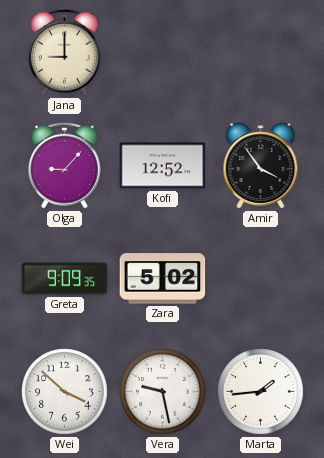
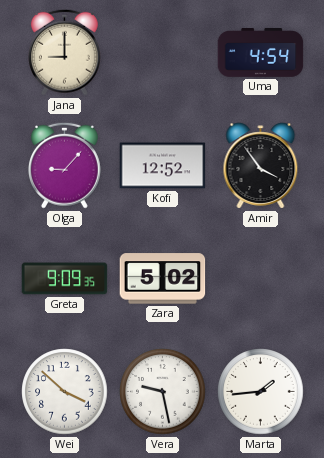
Uma: none -> 4:54 (261, 53)
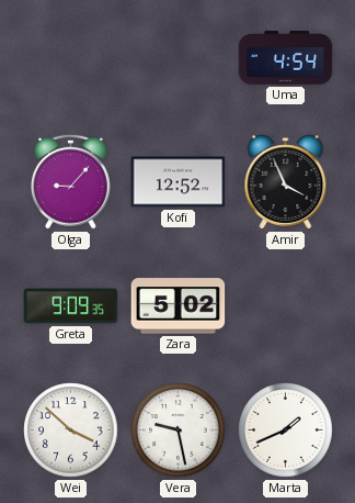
Jana: 9:00 -> none (64, 52)
Amir: 3:54 -> 3:56 (286, 182)
Marta: 1:44 -> 1:41 (286, 431)
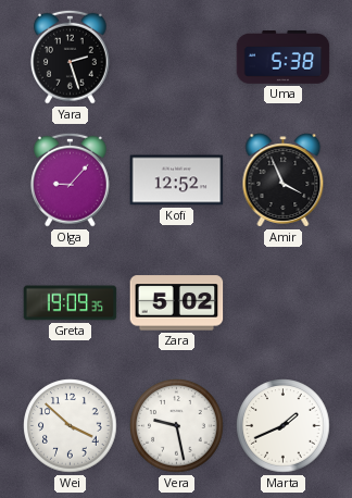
Yara: none -> 2:27 (70, 57)
Uma: 4:54 -> 5:38 (284, 58)
Greta: 9:09 -> 19:09 (71, 303)
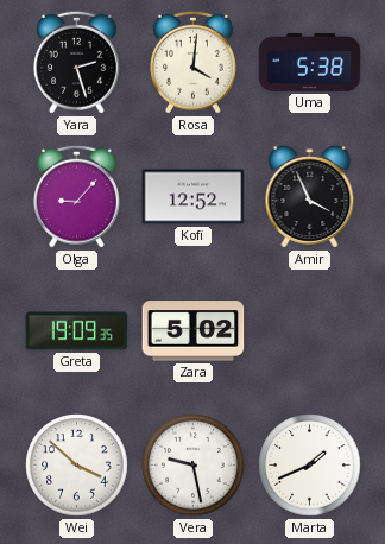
Rosa: none -> 4:01 (192, 62)
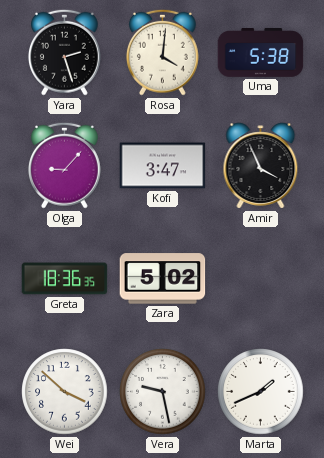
Kofi: 12:52 -> 3:47 (163, 166)
Greta: 19:09 -> 18:36 (65, 279)
